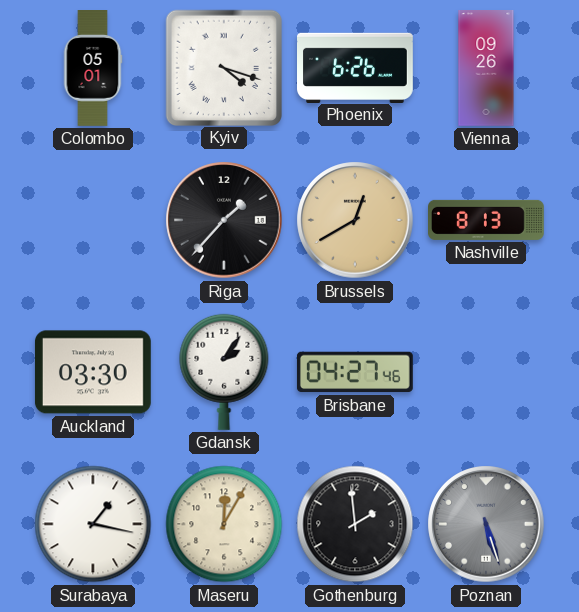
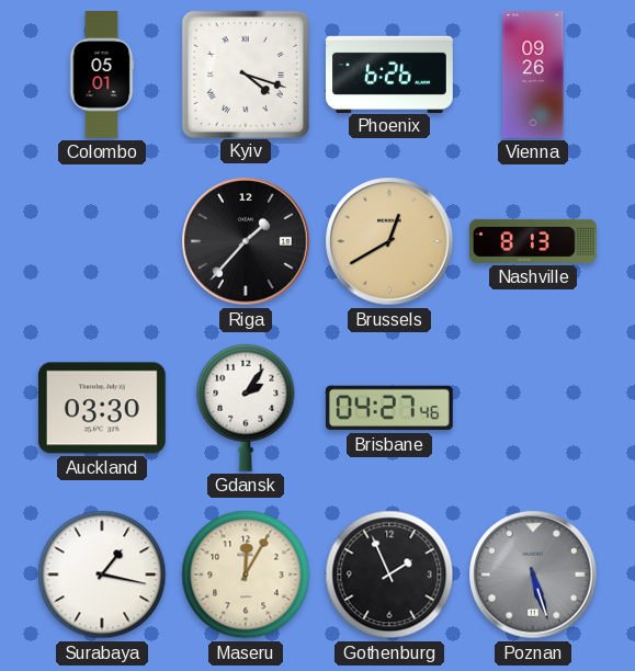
Gothenburg: 1:59 -> 1:56 (389, 575)
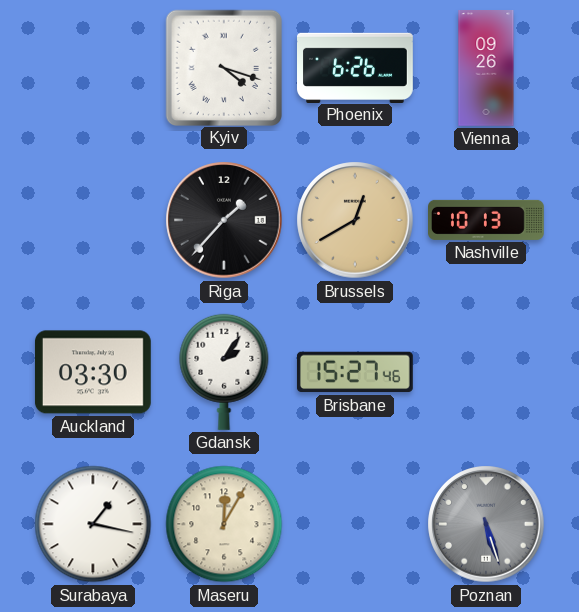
Colombo: 05:01 -> none (102, 76)
Nashville: 8:13 -> 10:13 (487, 220)
Brisbane: 04:27 -> 15:27 (355, 372)
Gothenburg: 1:56 -> none (389, 575)
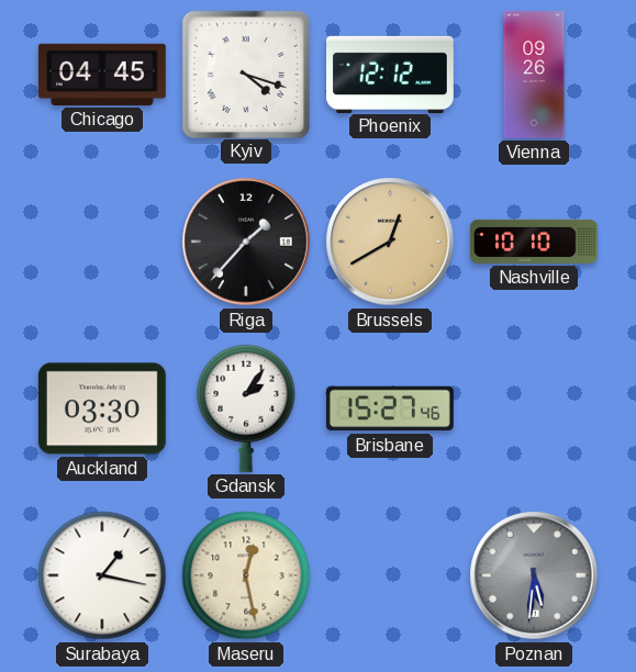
Chicago: none -> 04:45 (102, 75)
Phoenix: 6:26 -> 12:12 (391, 74)
Nashville: 10:13 -> 10:10 (535, 242)
Maseru: 12:05 -> 12:28 (246, 575)
Poznan: 5:27 -> 5:31 (534, 575)
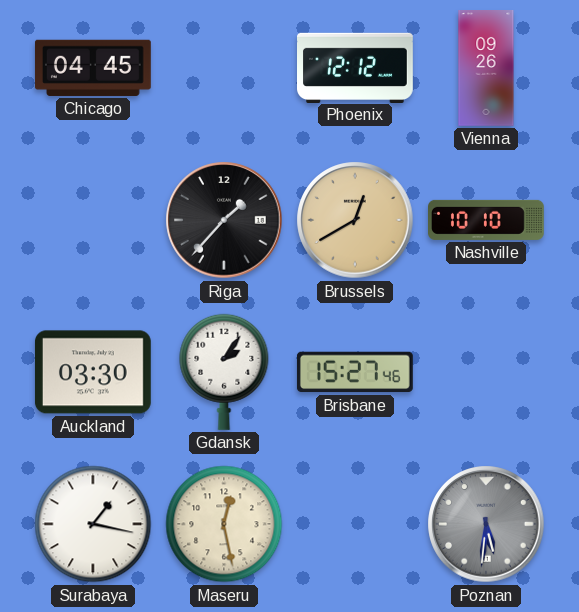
Kyiv: 4:18 -> none (245, 74)
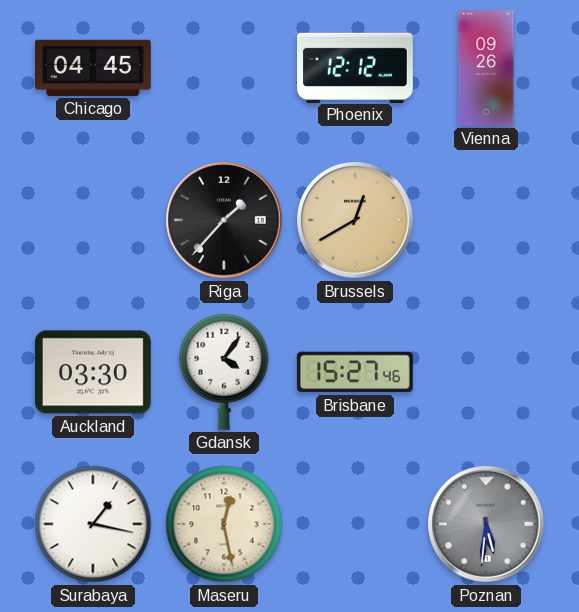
Nashville: 10:10 -> none (487, 220)
Gdansk: 2:06 -> 4:06 (224, 372)
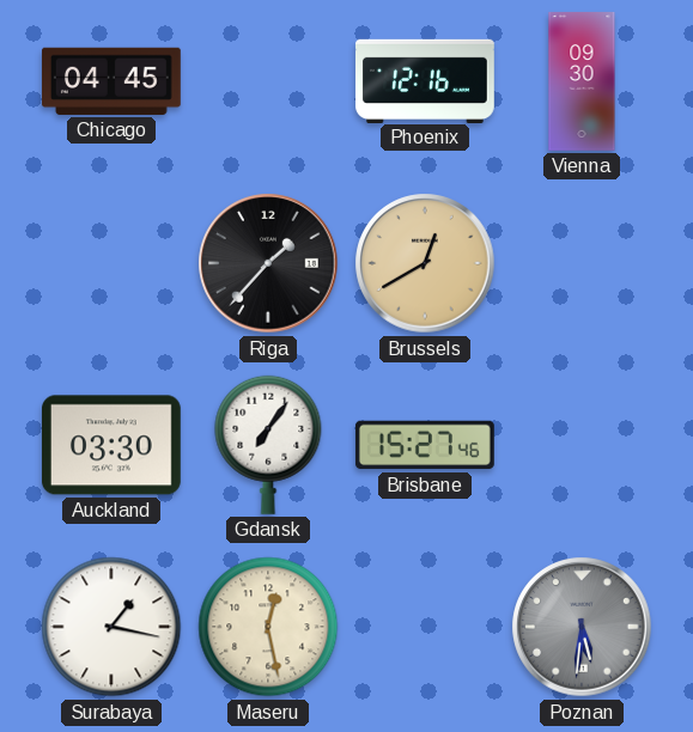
Phoenix: 12:12 -> 12:16 (426, 80)
Vienna: 09:26 -> 09:30 (582, 83)
Gdansk: 4:06 -> 7:06 (268, 445)
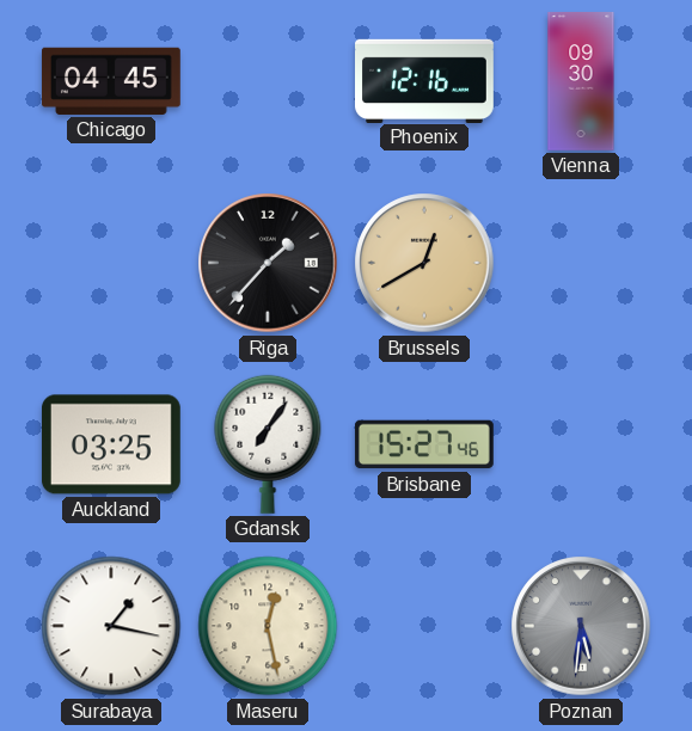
Auckland: 03:30 -> 03:25 (111, 444)
